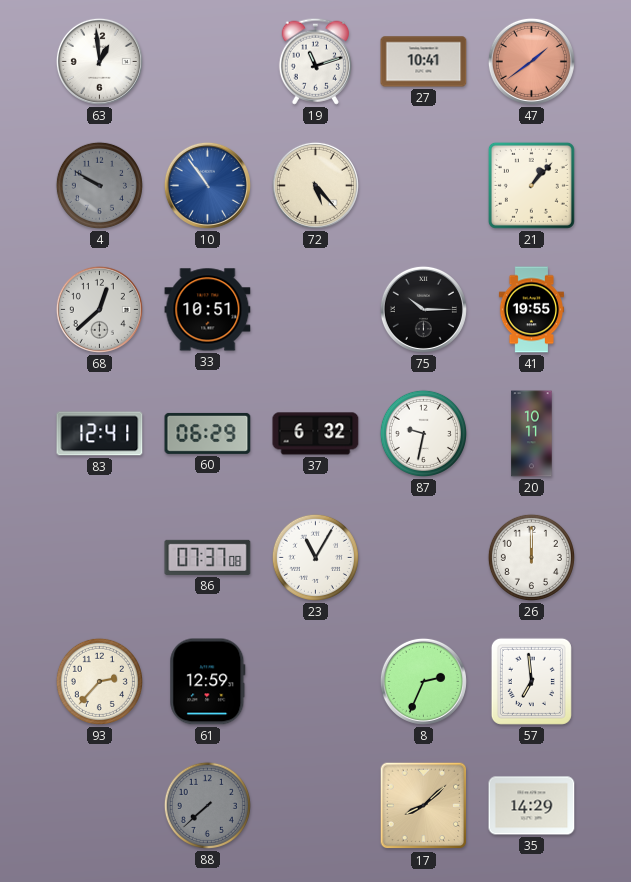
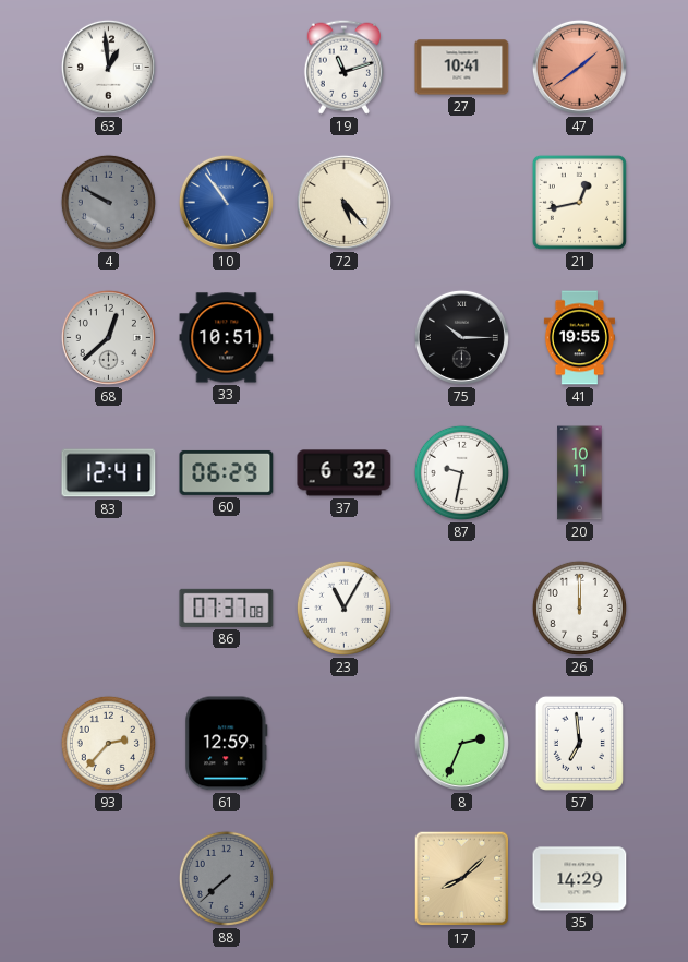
21: 1:07 -> 12:43 (579, 202)
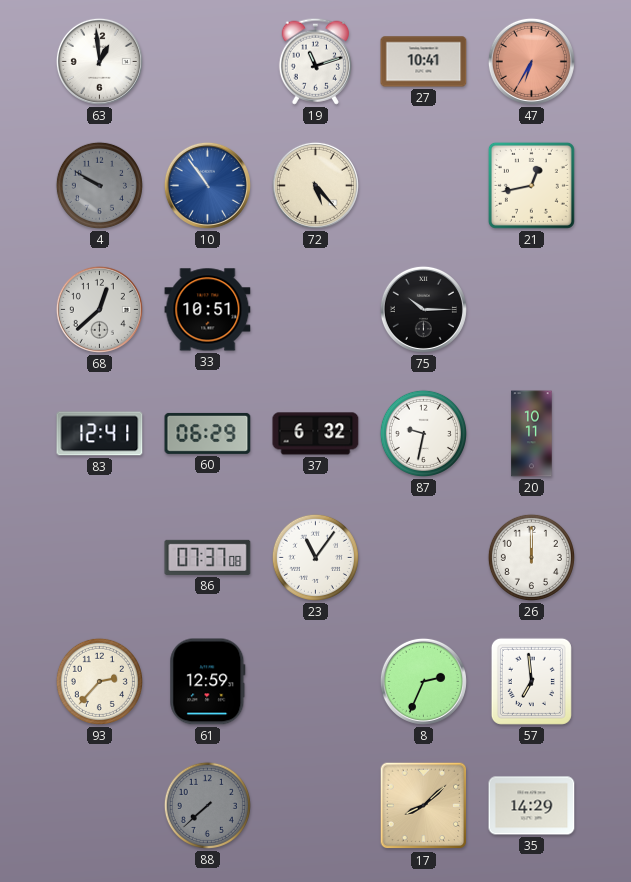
47: 1:39 -> 6:35 (531, 61)
41: 19:55 -> none (579, 338)
23: 11:05 -> 11:06 (315, 557)
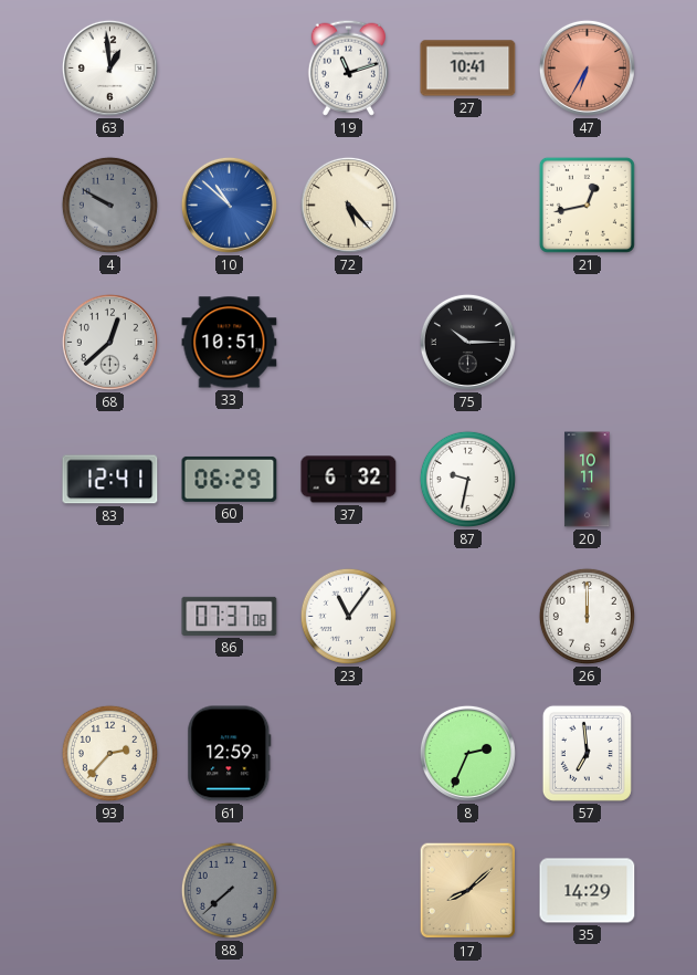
10: 10:54 -> 10:52 (229, 205)
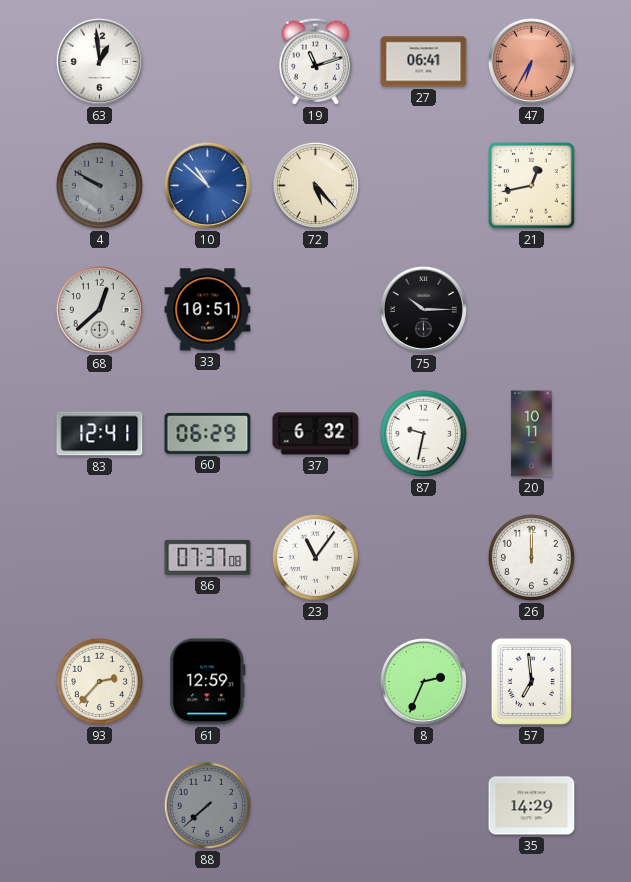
27: 10:41 -> 06:41 (424, 62)
17: 8:08 -> none (468, 891)
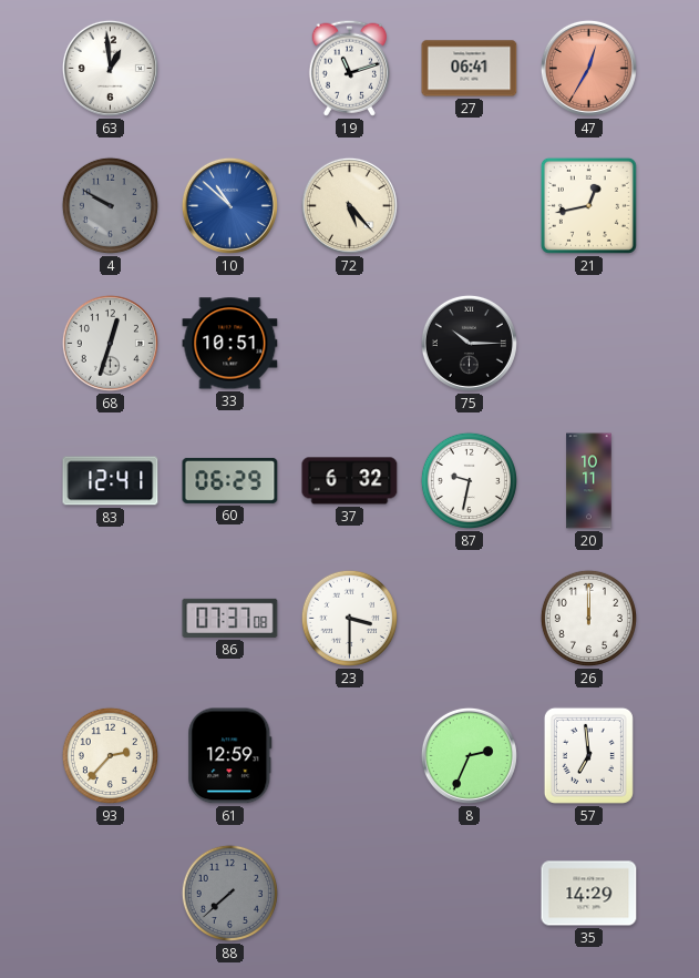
47: 6:35 -> 12:35 (588, 68)
68: 12:38 -> 12:33 (110, 343)
23: 11:06 -> 3:30 (349, 618)
